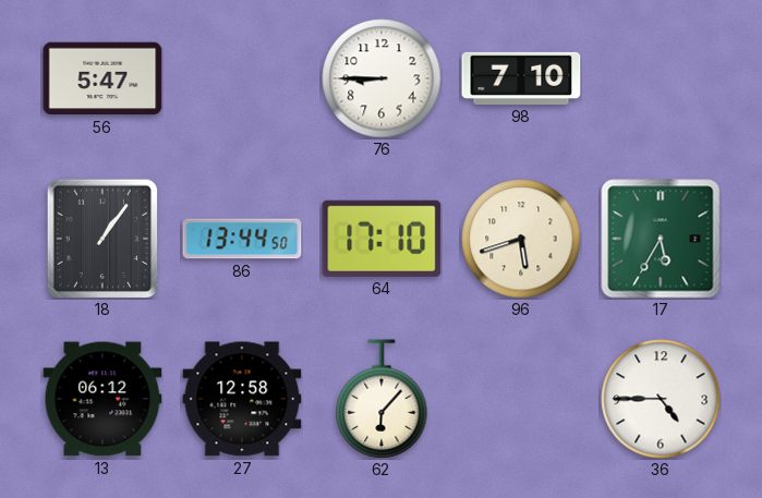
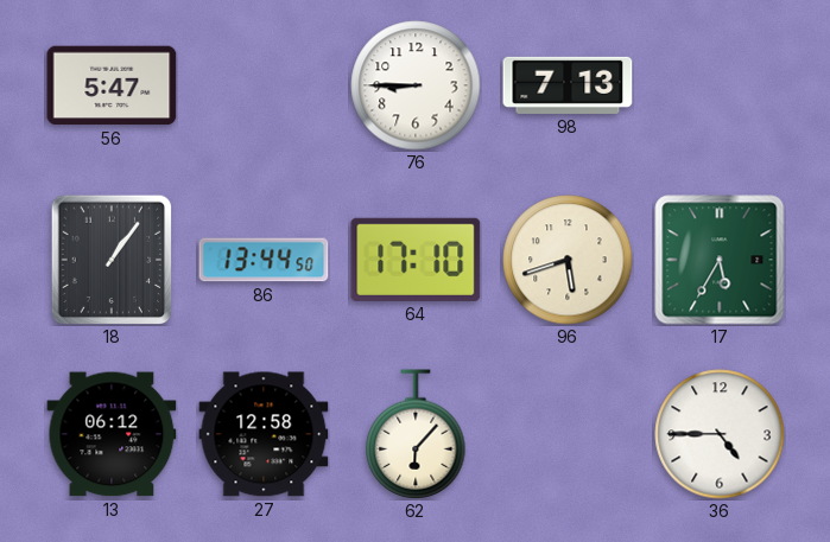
98: 7:10 -> 7:13 (568, 85)
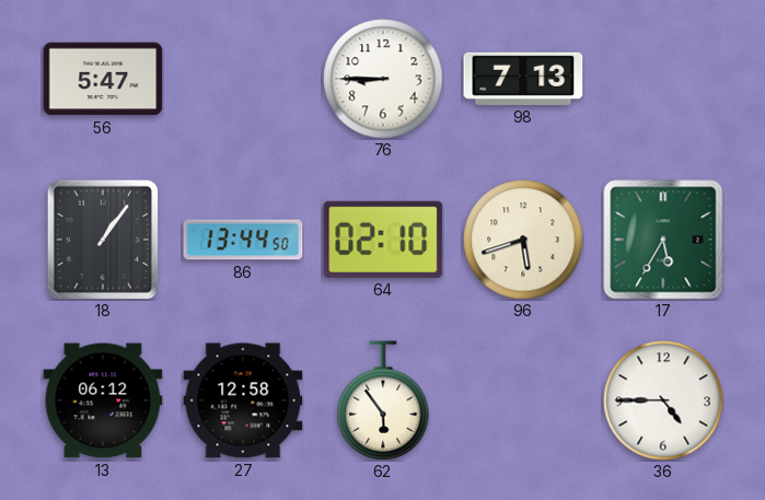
64: 17:10 -> 02:10 (383, 240)
62: 6:07 -> 5:54 (383, 400)
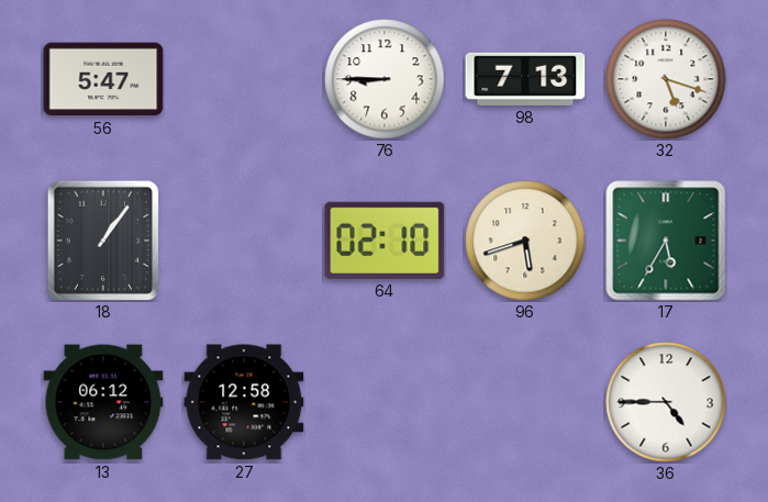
32: none -> 5:18 (666, 79)
86: 13:44 -> none (243, 240)
62: 5:54 -> none (383, 400)
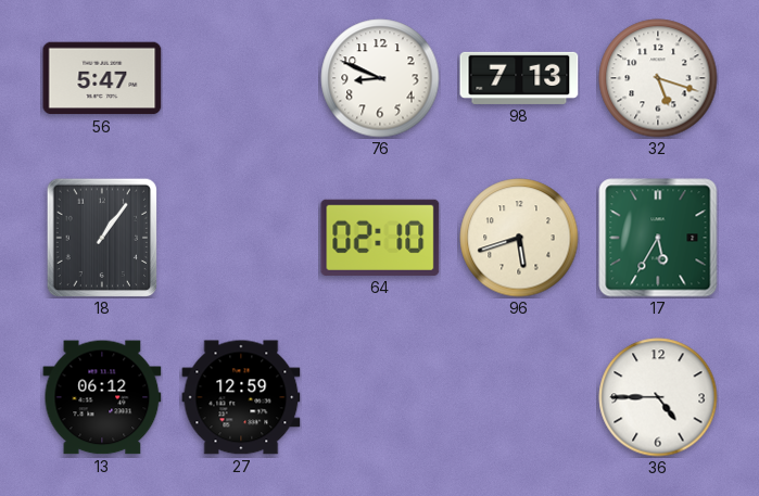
76: 8:45 -> 8:49 (380, 78)
27: 12:58 -> 12:59 (241, 397)
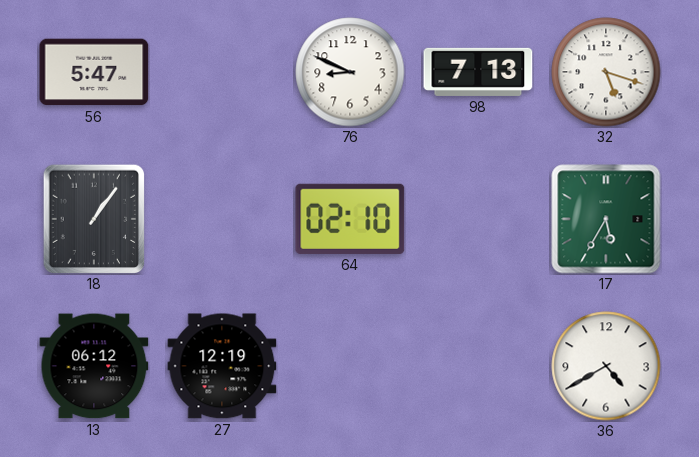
96: 5:42 -> none (519, 238)
27: 12:59 -> 12:19 (222, 366)
36: 4:45 -> 4:40 (606, 366)
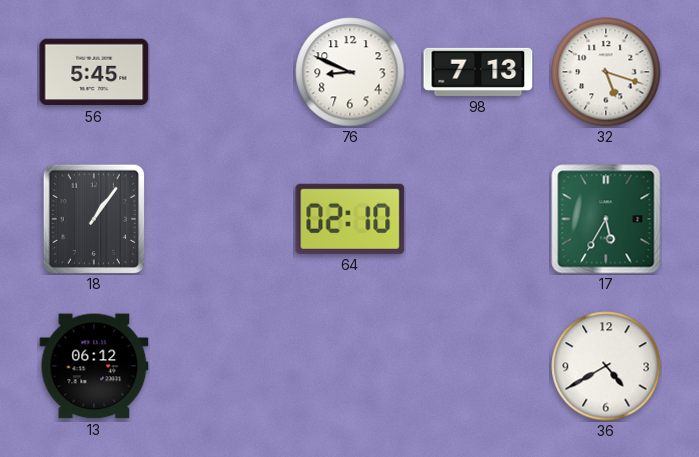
56: 5:47 -> 5:45 (94, 72)
27: 12:19 -> none (222, 366)
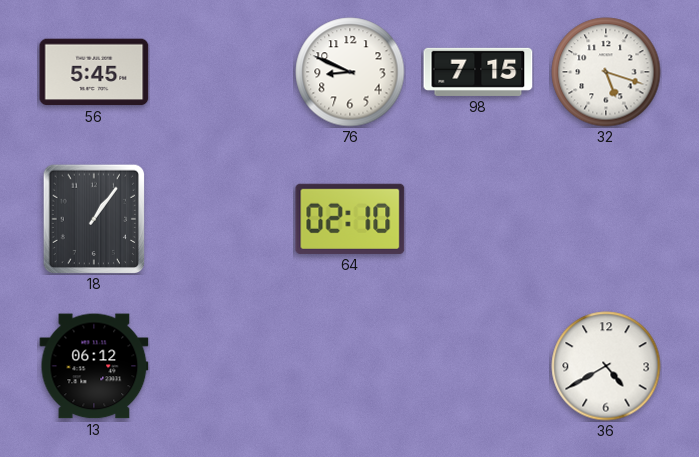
98: 7:13 -> 7:15 (478, 72)
17: 5:35 -> none (606, 219)
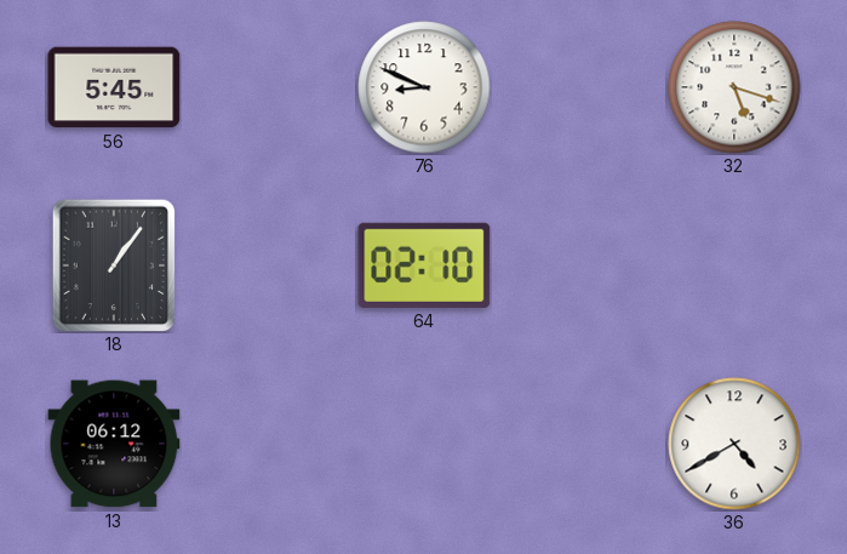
98: 7:15 -> none (478, 72)
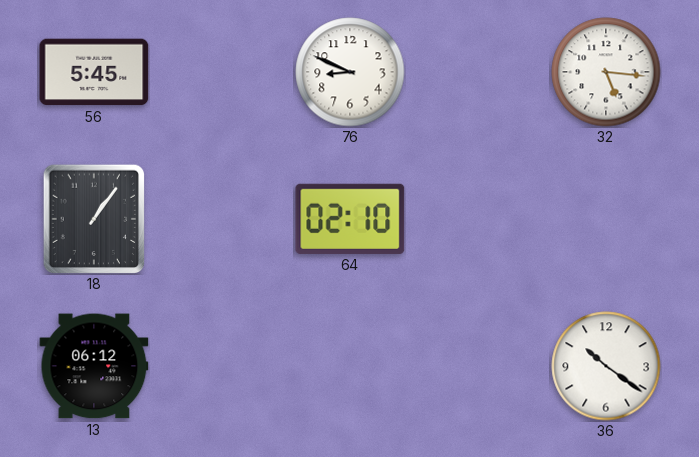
32: 5:18 -> 5:16 (606, 72)
36: 4:40 -> 10:21 (606, 366)
